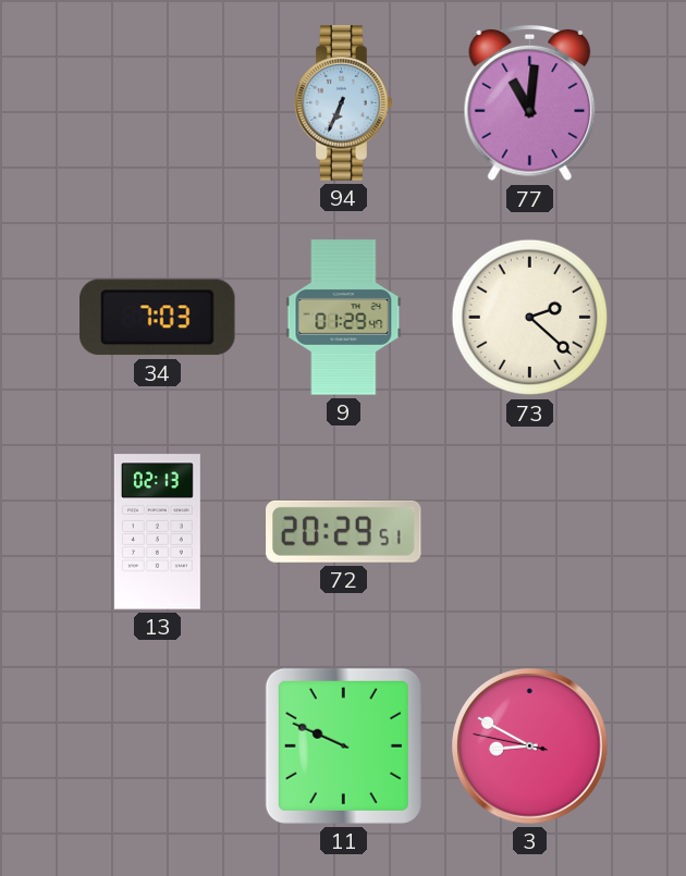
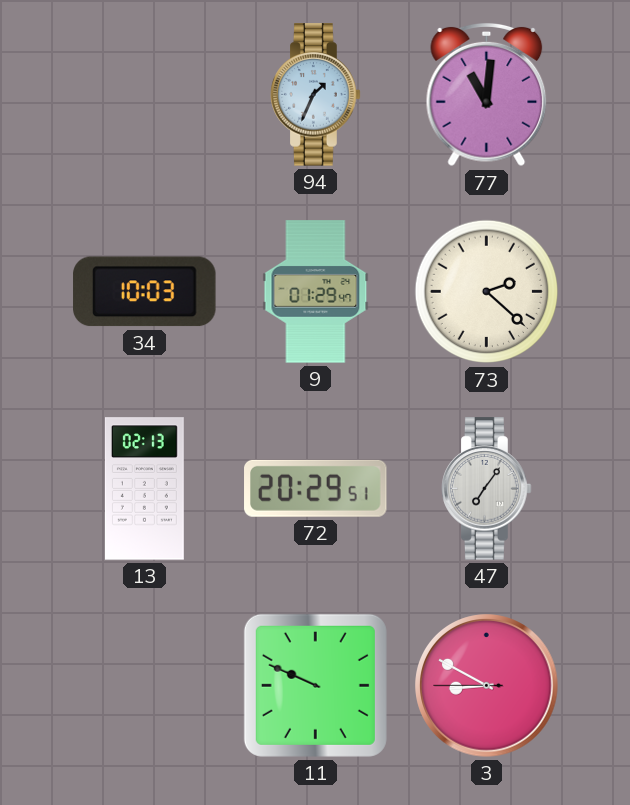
94: 6:34 -> 1:34 (316, 95)
34: 7:03 -> 10:03 (145, 292)
47: none -> 7:06 (487, 489)
3: 8:49:47 -> 8:49:45 (487, 686)
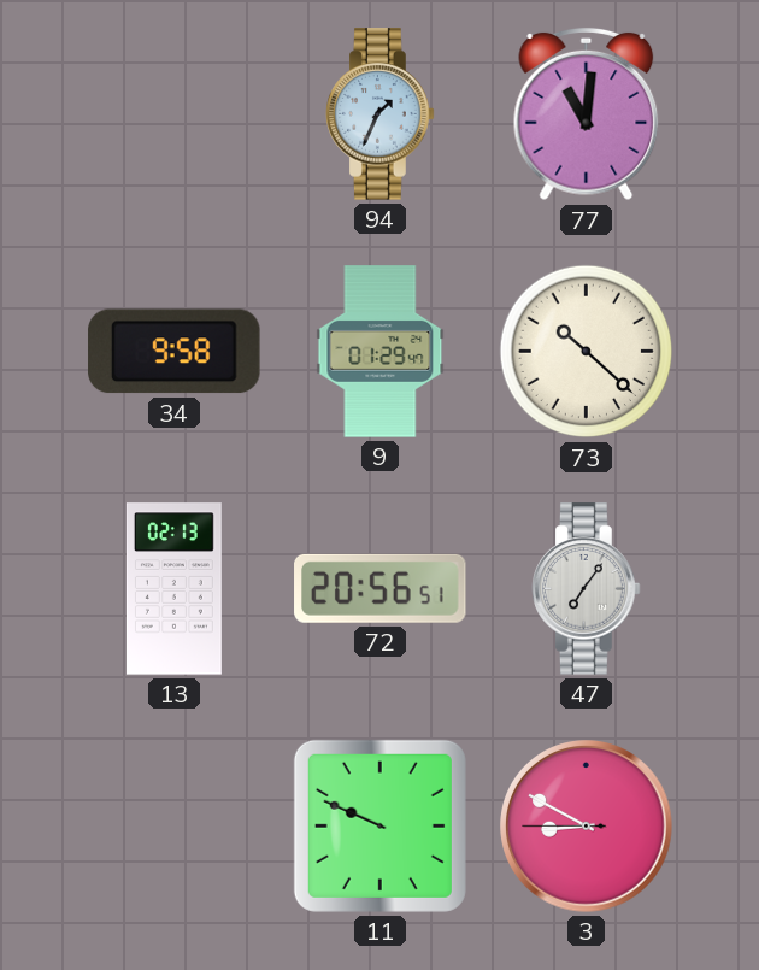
34: 10:03 -> 9:58 (175, 352)
73: 2:22 -> 10:22 (587, 352)
72: 20:29 -> 20:56 (381, 588)
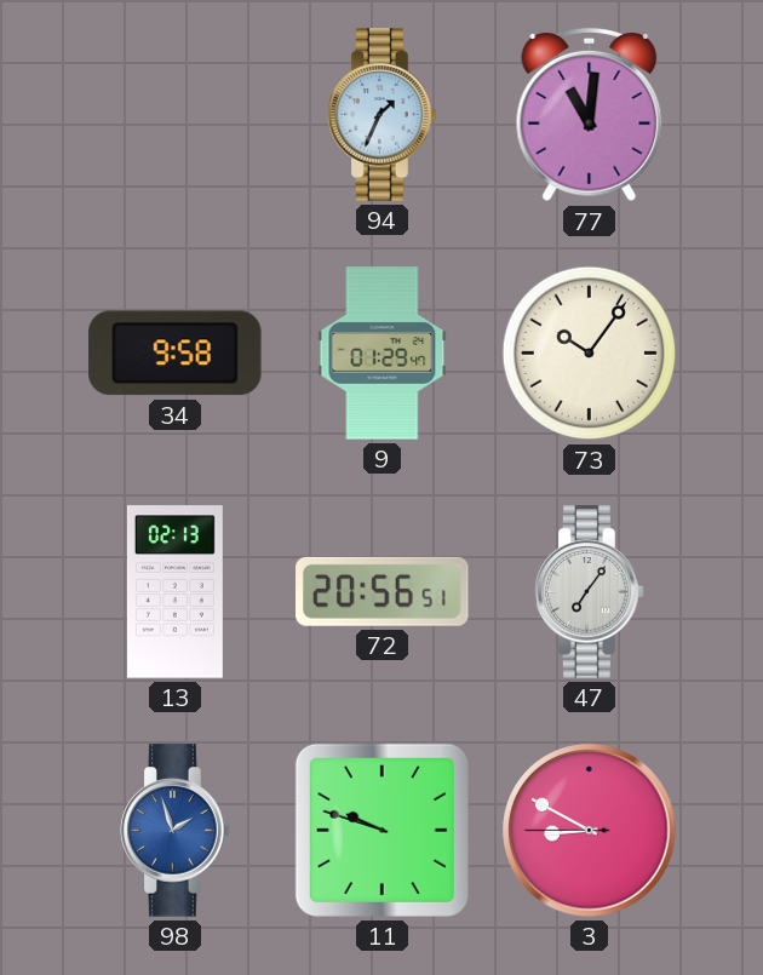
73: 10:22 -> 10:06 (590, 354)
98: none -> 1:57 (176, 831)
11: 9:49 -> 9:48 (381, 830)
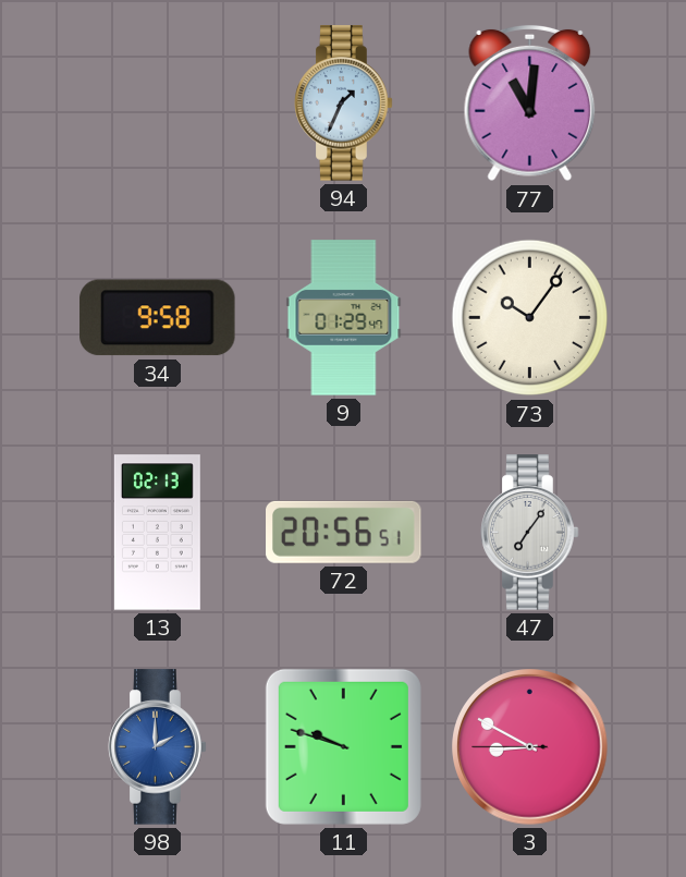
98: 1:57 -> 2:00 (158, 747)
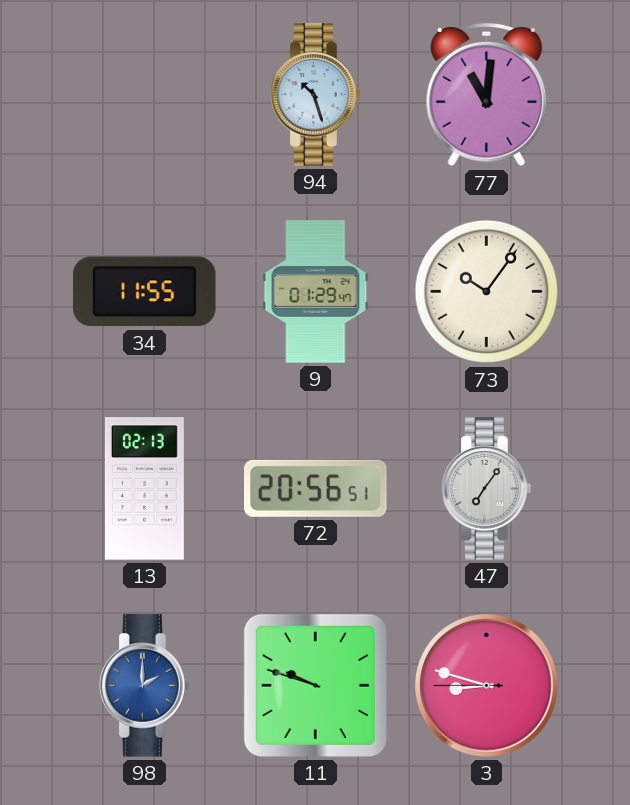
94: 1:34 -> 10:27 (316, 95)
34: 9:58 -> 11:55 (145, 292)
3: 8:49 -> 8:47 (487, 686)
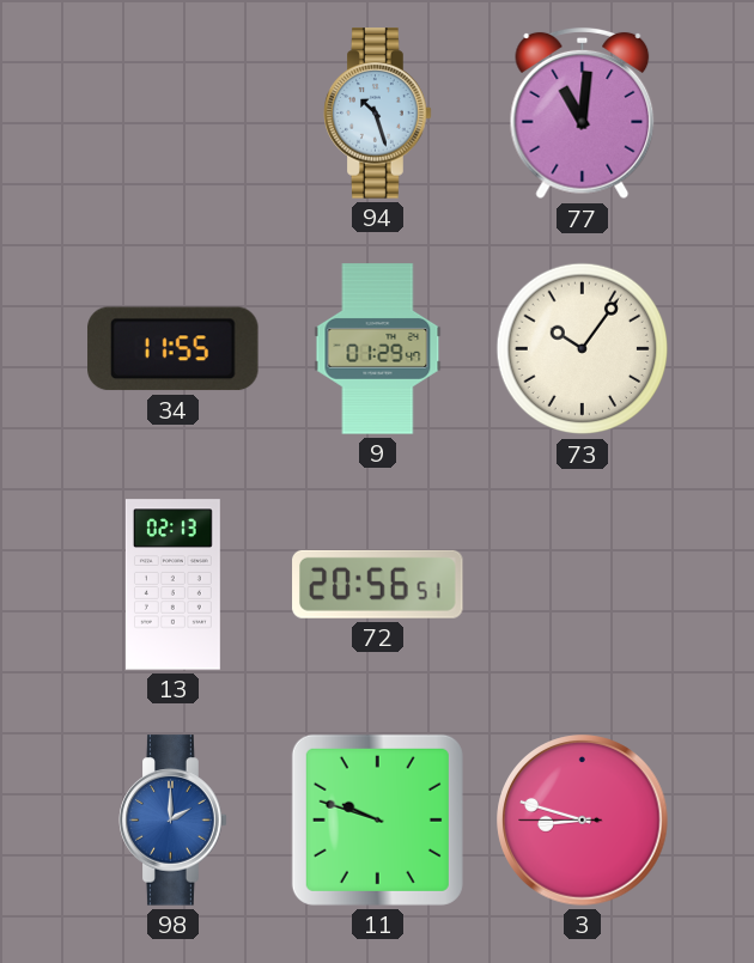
47: 7:06 -> none (487, 489)
